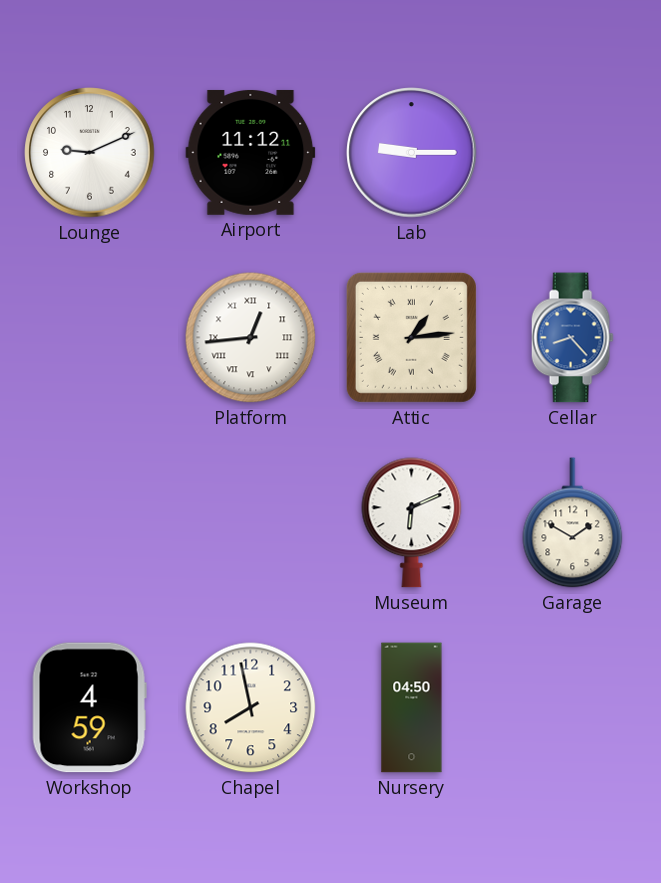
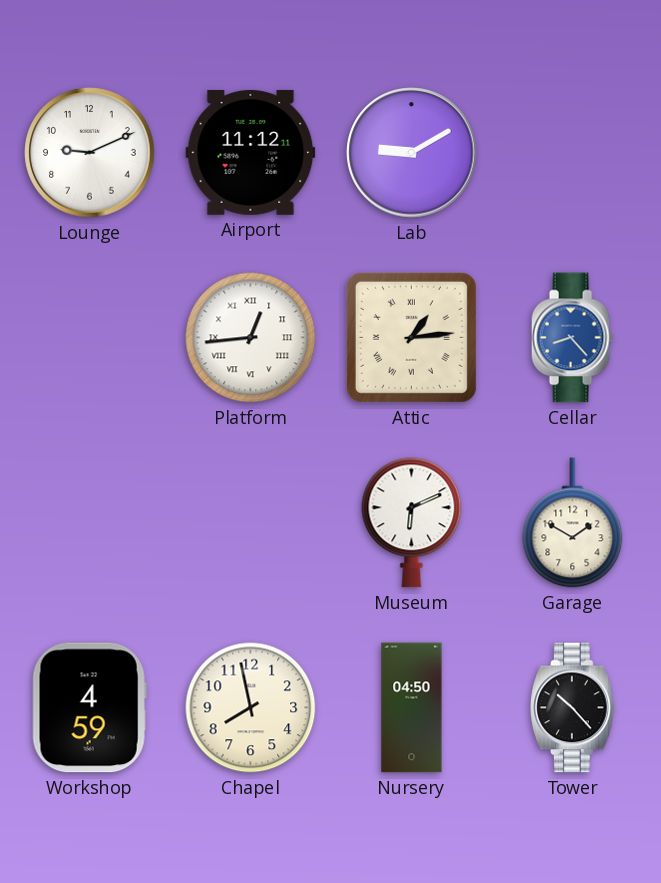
Lab: 9:15 -> 9:10 (412, 153)
Tower: none -> 10:23 (573, 708)
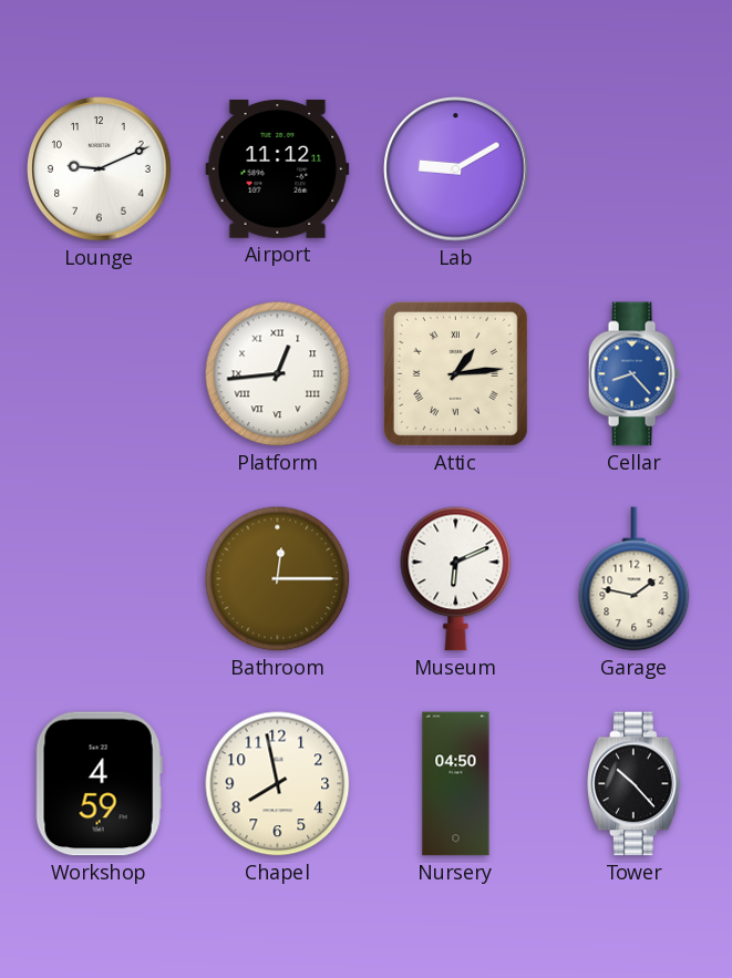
Bathroom: none -> 12:15 (278, 579)
Garage: 1:50 -> 1:47 (635, 579)
